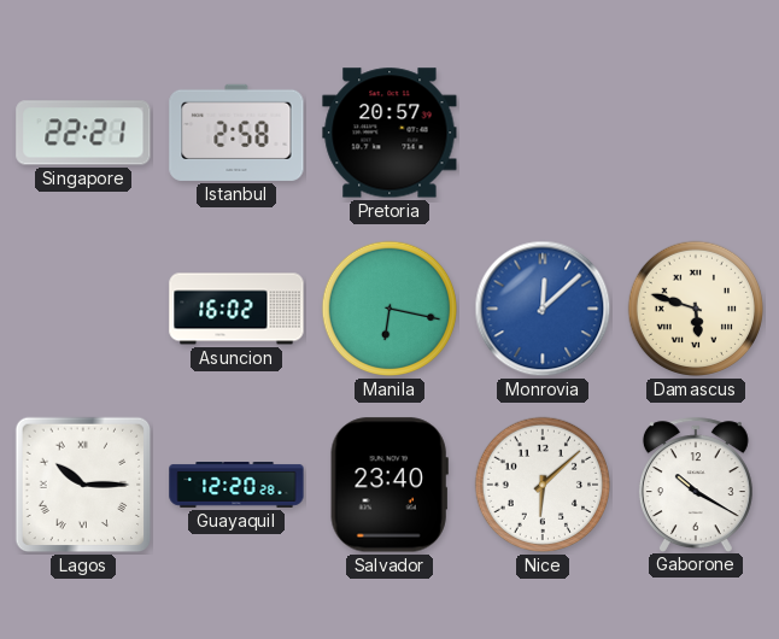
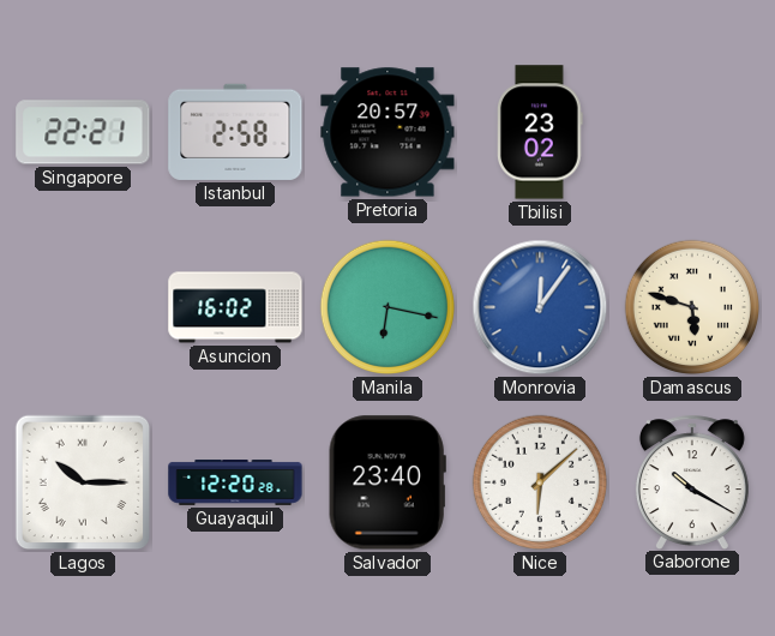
Tbilisi: none -> 23:02 (541, 132)
Monrovia: 12:08 -> 12:06 (540, 307)
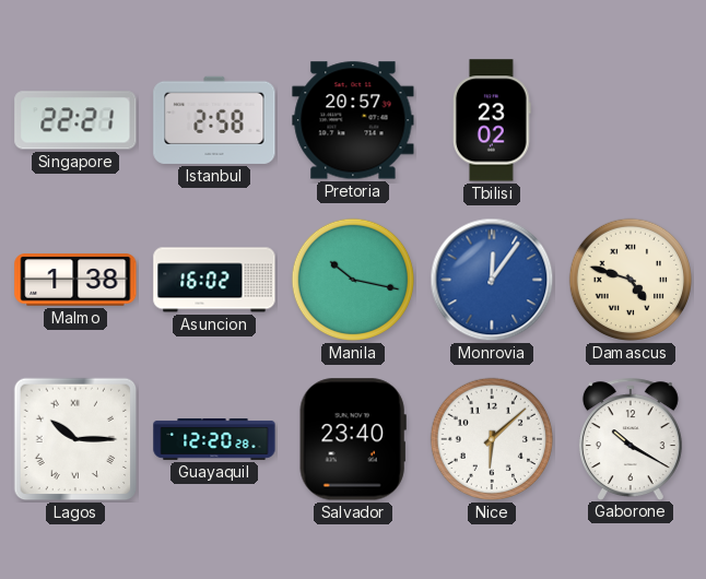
Malmo: none -> 1:38 (75, 280)
Manila: 6:17 -> 10:17 (353, 280)
Damascus: 5:48 -> 4:48 (631, 280)
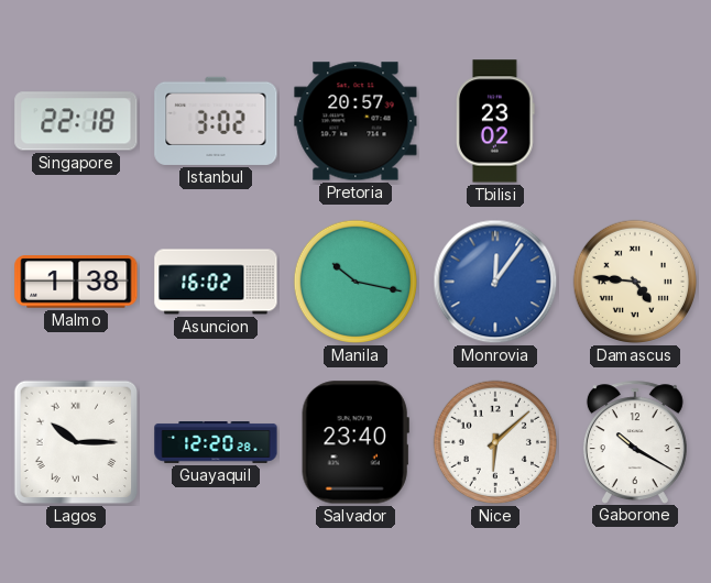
Singapore: 22:21 -> 22:18 (76, 121)
Istanbul: 2:58 -> 3:02 (216, 121)
Damascus: 4:48 -> 4:46 (635, 282)
